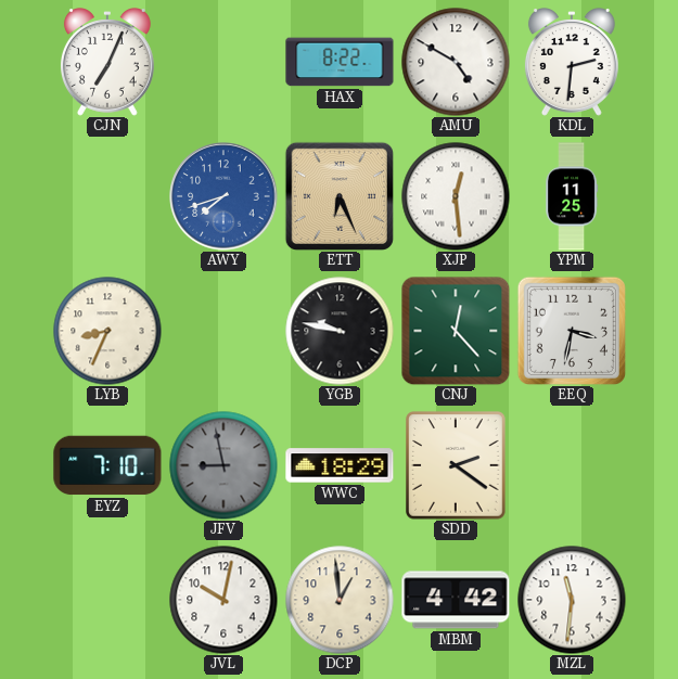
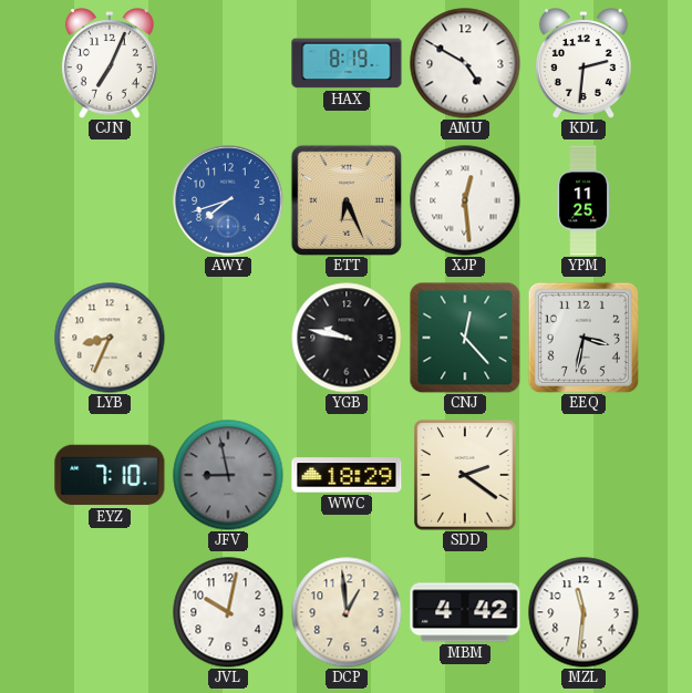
HAX: 8:22 -> 8:19 (347, 63)
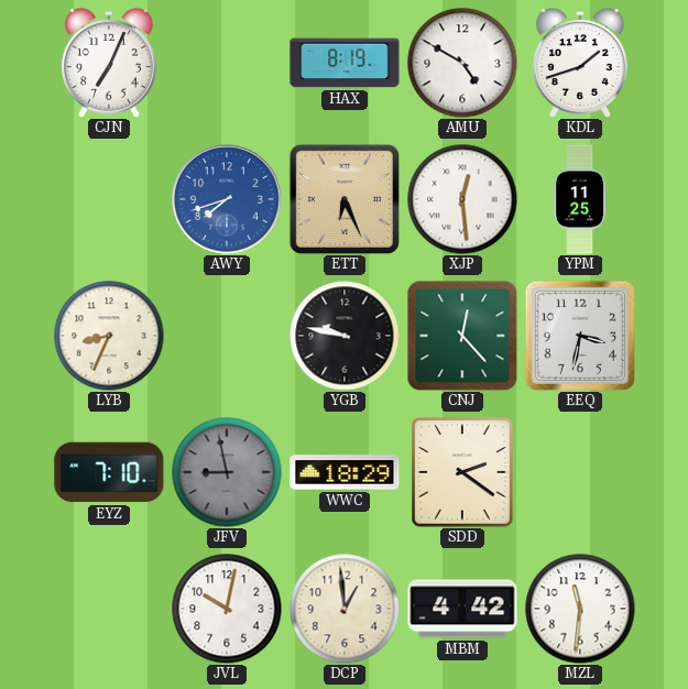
KDL: 2:31 -> 1:42 (580, 63)
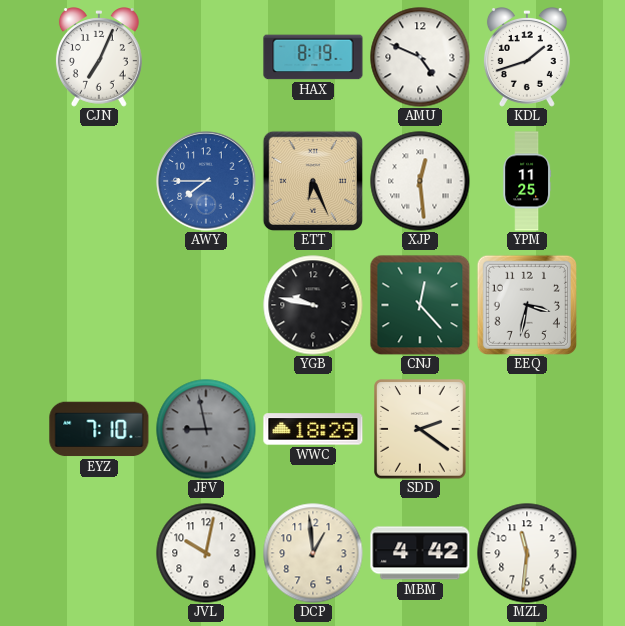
AMU: 4:50 -> 4:49 (420, 57)
AWY: 7:42 -> 7:45 (206, 181)
LYB: 8:34 -> none (109, 336)
